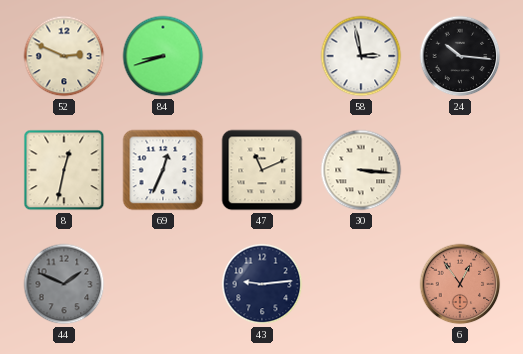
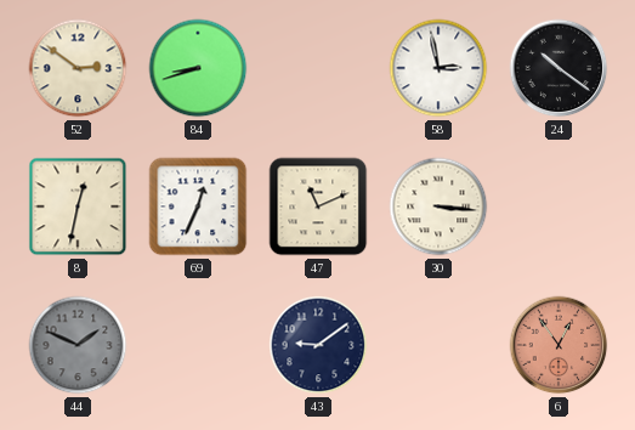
52: 2:49 -> 2:51 (78, 68)
24: 10:16 -> 10:21 (559, 68)
43: 9:14 -> 9:09 (318, 345)
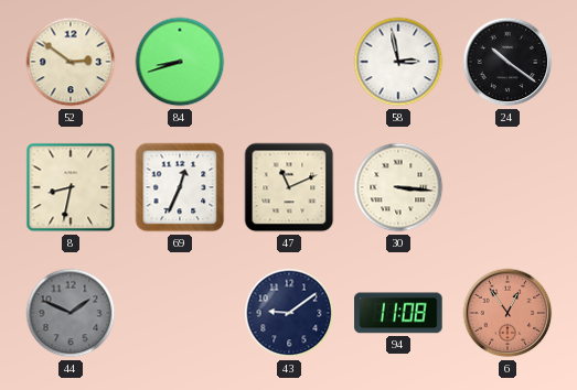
8: 12:32 -> 8:32 (71, 187)
94: none -> 11:08 (398, 313)
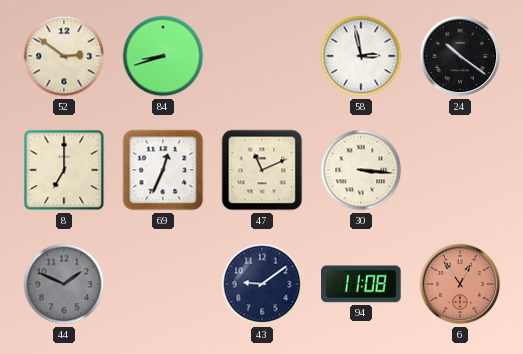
8: 8:32 -> 7:00 (64, 170)
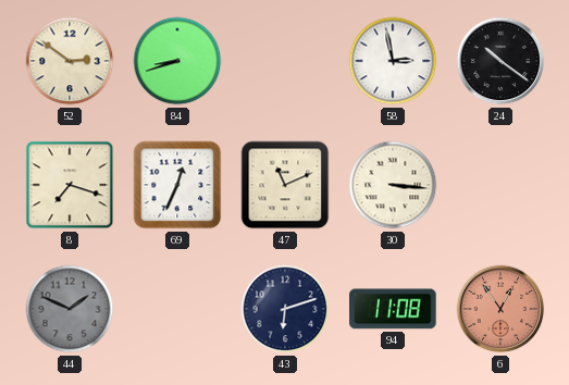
8: 7:00 -> 7:18 (70, 185)
43: 9:09 -> 6:12 (285, 309)
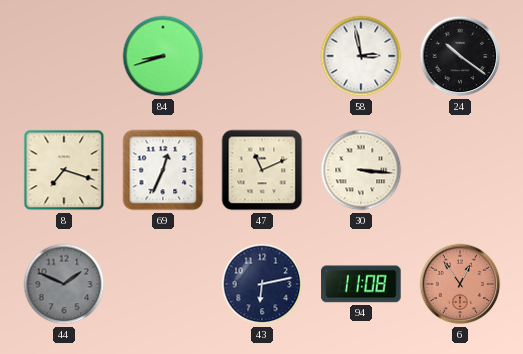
52: 2:51 -> none (70, 61)
43: 6:12 -> 6:13 (262, 284)
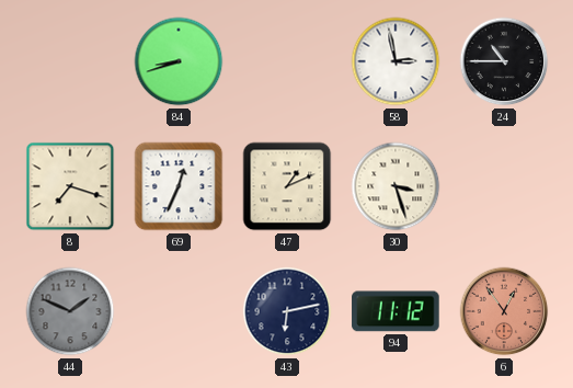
24: 10:21 -> 10:45 (504, 61)
47: 11:11 -> 1:11 (287, 186)
30: 3:16 -> 3:27 (396, 186)
94: 11:08 -> 11:12 (396, 311)
